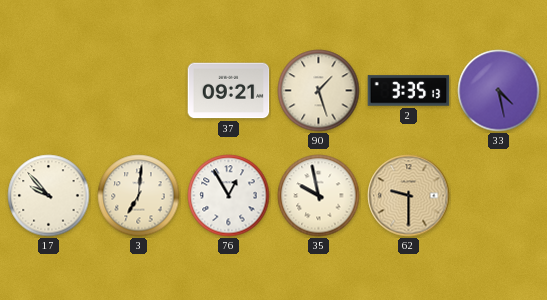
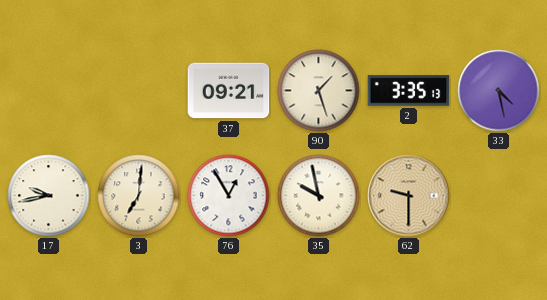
17: 9:53 -> 9:43 (49, 196)
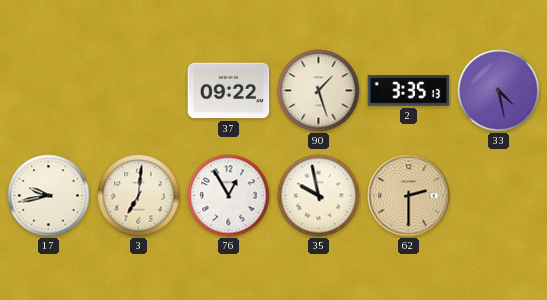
37: 09:21 -> 09:22 (229, 91)
62: 9:30 -> 2:30 (409, 196)
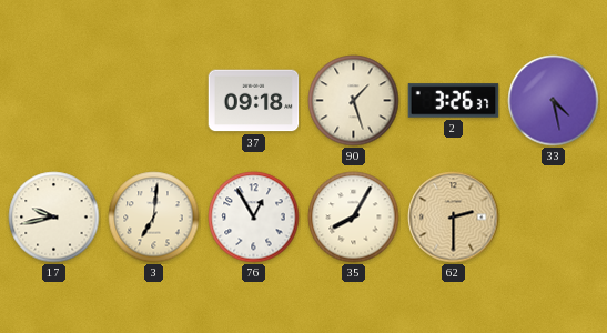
37: 09:22 -> 09:18 (254, 101)
2: 3:35 -> 3:26 (454, 101)
35: 9:58 -> 8:05 (354, 218)
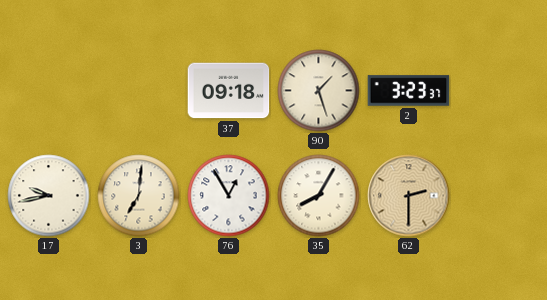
2: 3:26 -> 3:23 (409, 91)
33: 4:28 -> none (554, 101)
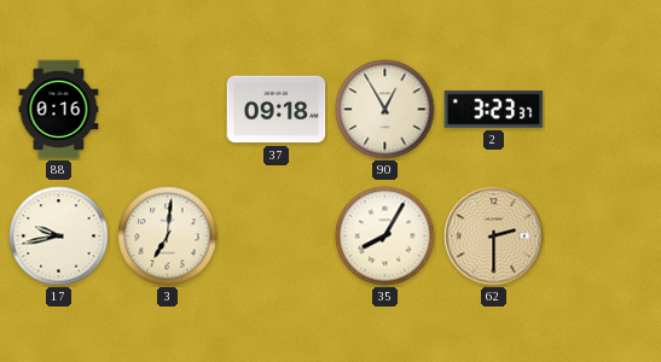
88: none -> 0:16 (59, 110)
90: 1:27 -> 12:55 (385, 110)
76: 12:55 -> none (229, 196)
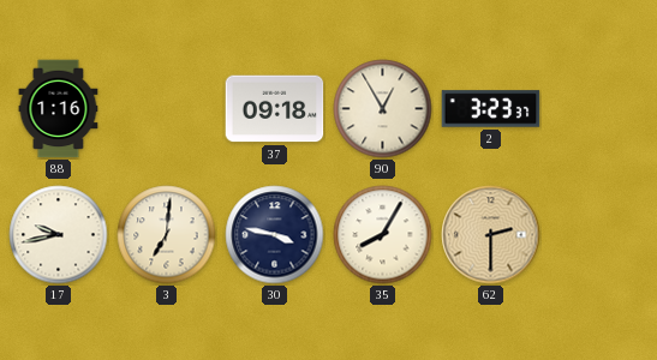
88: 0:16 -> 1:16 (59, 109)
30: none -> 3:47 (275, 235)
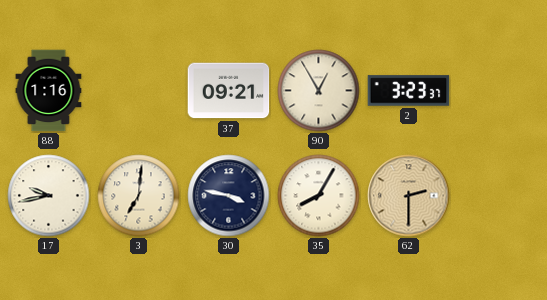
37: 09:18 -> 09:21 (229, 91)
